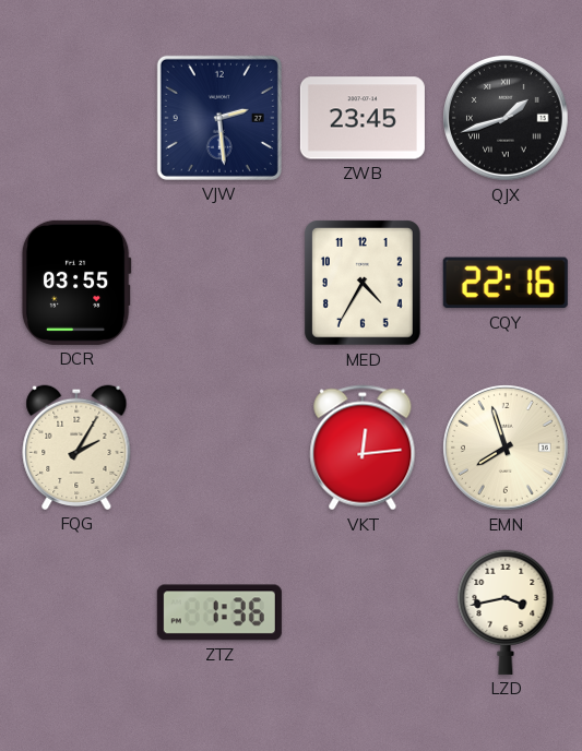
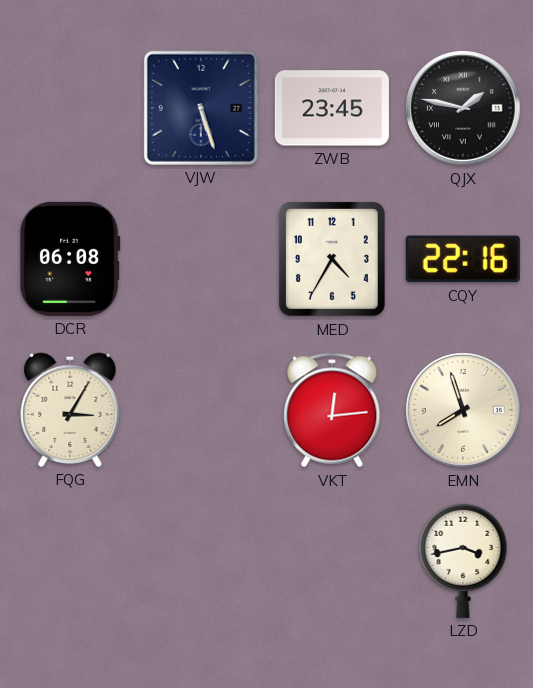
VJW: 2:29 -> 5:27 (201, 108)
QJX: 1:42 -> 1:47 (464, 109)
DCR: 03:55 -> 06:08 (70, 259)
FQG: 2:05 -> 3:05 (70, 410)
ZTZ: 1:36 -> none (219, 612)
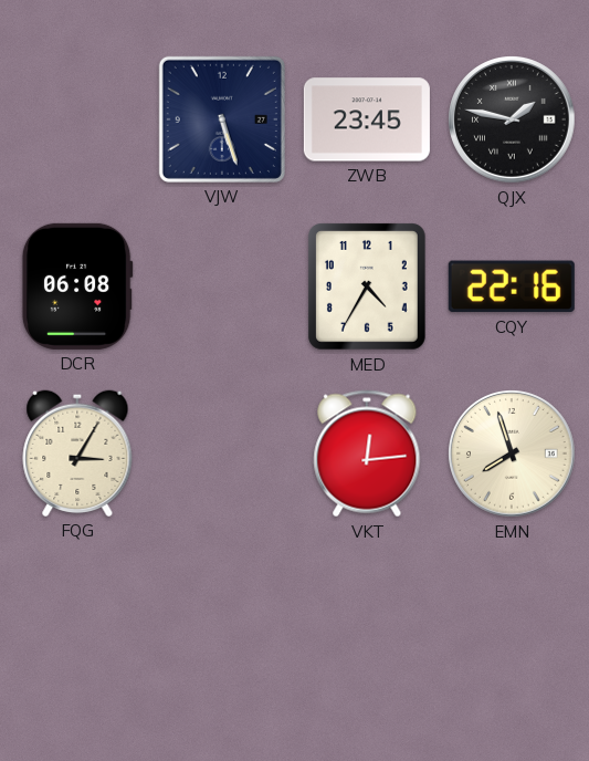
LZD: 3:43 -> none (463, 561)
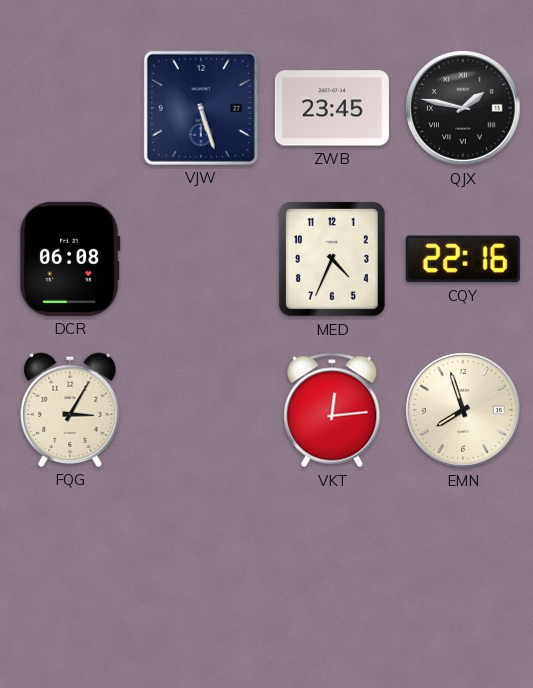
MED: 4:35 -> 4:34 (332, 259)
